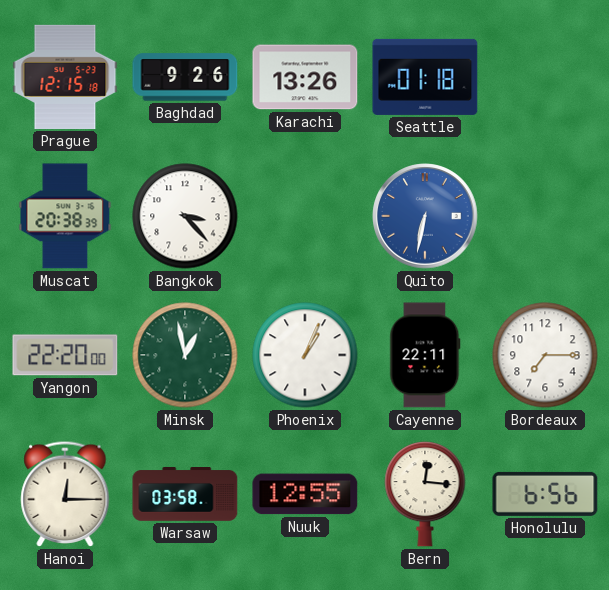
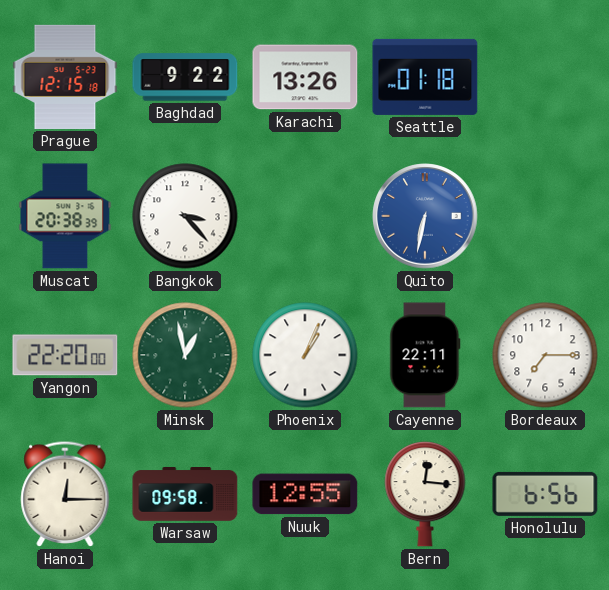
Baghdad: 9:26 -> 9:22 (185, 77)
Warsaw: 03:58 -> 09:58 (185, 495)
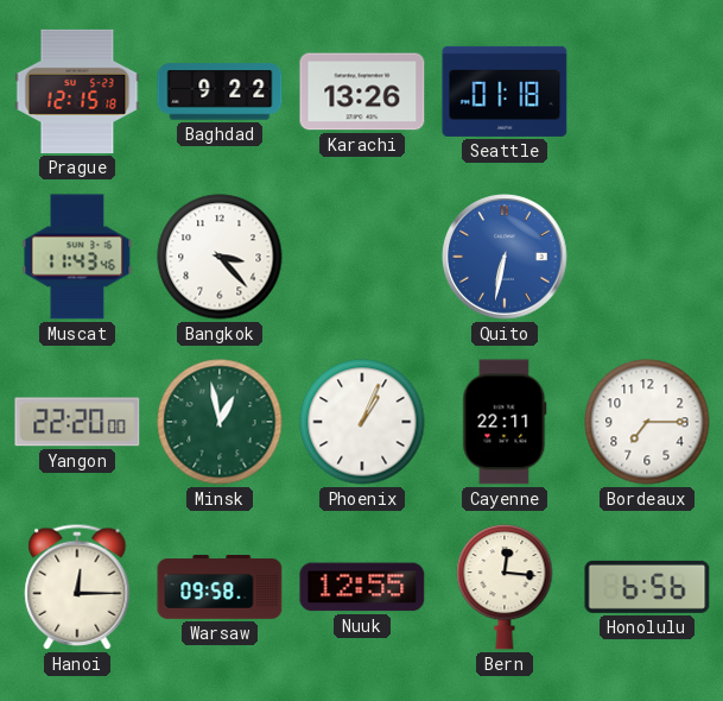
Muscat: 20:38 -> 11:43 (77, 257)
